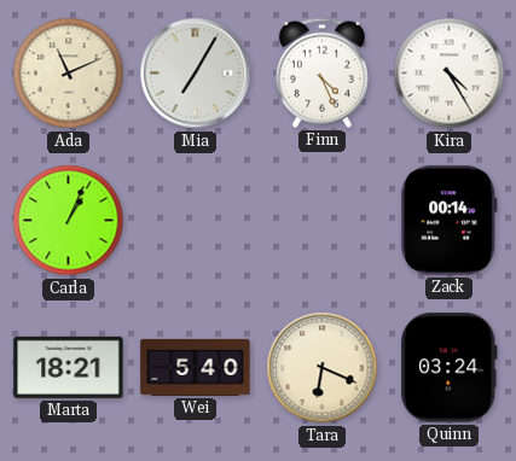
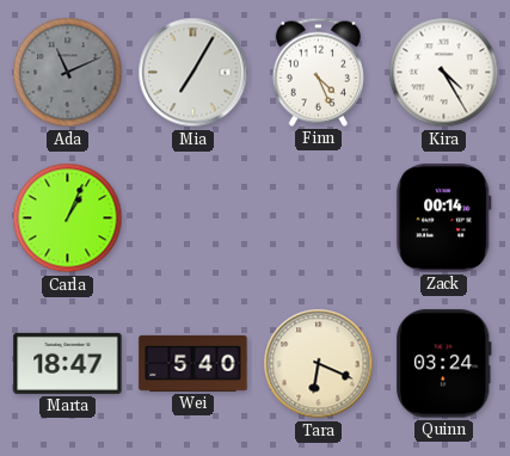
Ada dial: cream -> grey (68, 73)
Marta: 18:21 -> 18:47 (68, 363)
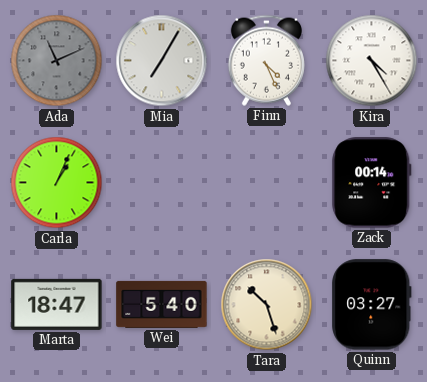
Tara: 6:19 -> 10:27 (267, 305)
Quinn: 03:24 -> 03:27 (372, 305)
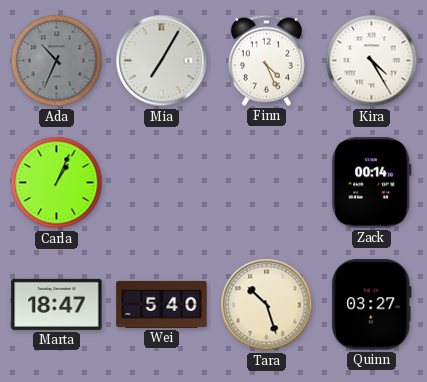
Ada: 11:11 -> 10:34 (57, 61)
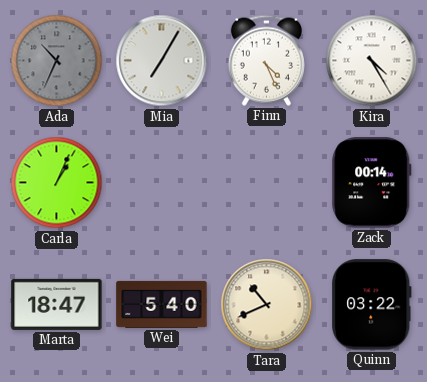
Tara: 10:27 -> 10:41 (267, 305)
Quinn: 03:27 -> 03:22 (372, 305)
